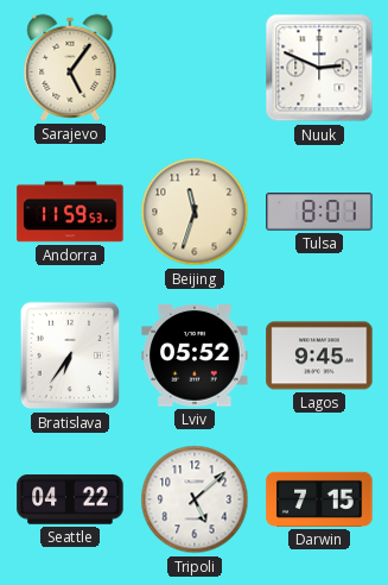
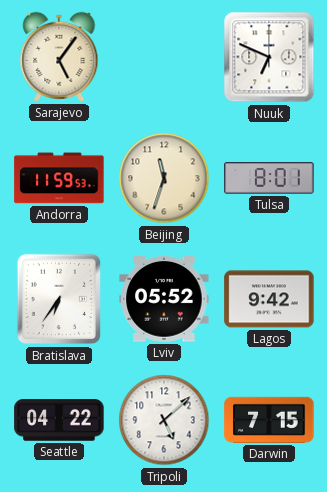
Nuuk: 2:49 -> 6:49 (269, 57)
Lagos: 9:45 -> 9:42 (269, 299)
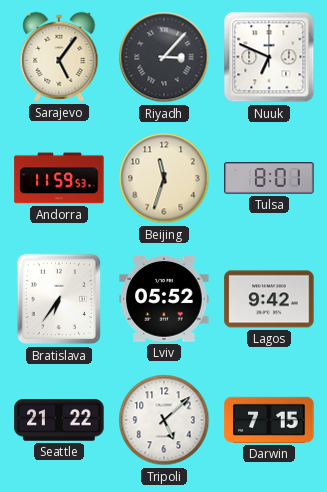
Riyadh: none -> 3:07 (164, 57)
Seattle: 04:22 -> 21:22 (59, 420)
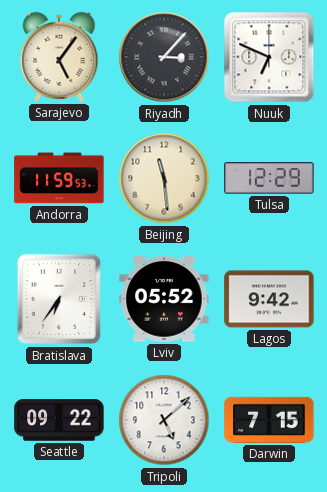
Beijing: 11:33 -> 11:29 (164, 178)
Tulsa: 8:01 -> 12:29 (269, 178)
Seattle: 21:22 -> 09:22 (59, 420)
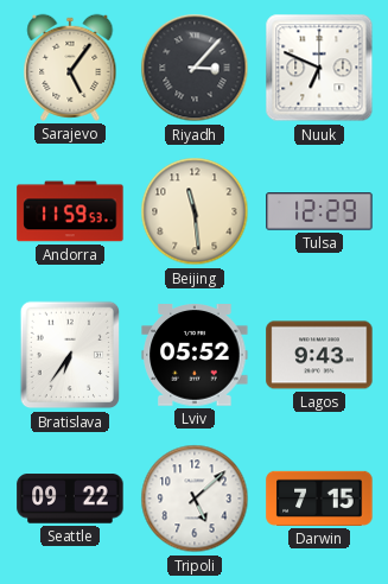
Lagos: 9:42 -> 9:43 (319, 355)
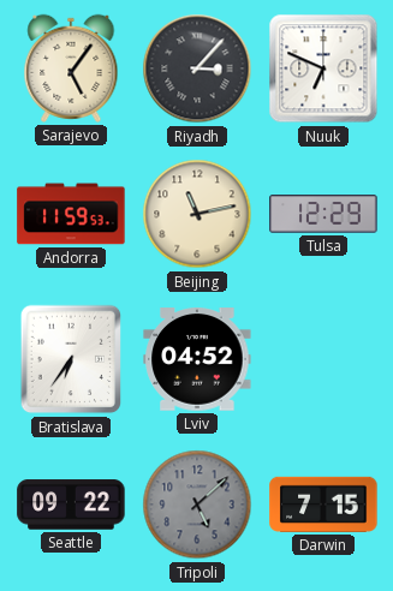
Beijing: 11:29 -> 11:13 (197, 214)
Lviv: 05:52 -> 04:52 (197, 359)
Lagos: 9:43 -> none (319, 355)
Tripoli dial: white -> grey (197, 505)
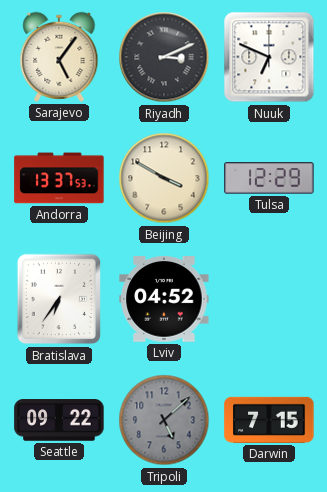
Riyadh: 3:07 -> 3:11 (164, 57)
Andorra: 11:59 -> 13:37 (59, 178)
Beijing: 11:13 -> 3:50 (164, 178)
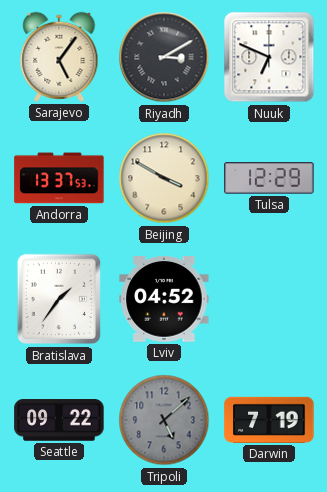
Riyadh: 3:11 -> 3:10 (164, 57)
Bratislava: 6:36 -> 1:36 (59, 299)
Darwin: 7:15 -> 7:19 (269, 420)
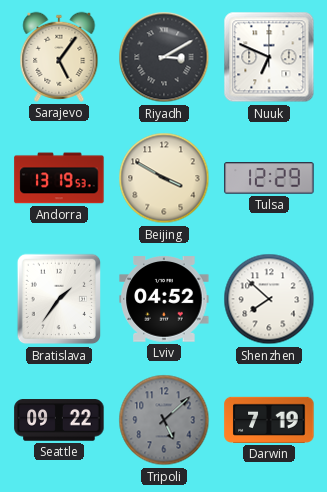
Andorra: 13:37 -> 13:19 (59, 178)
Shenzhen: none -> 7:52 (269, 299)
